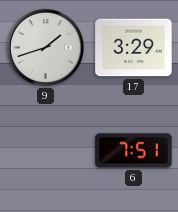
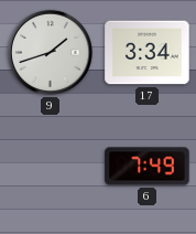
17: 3:29 -> 3:34 (148, 53)
6: 7:51 -> 7:49 (148, 167)
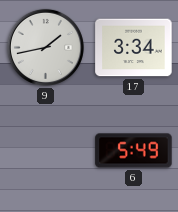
9: 1:42 -> 1:43 (45, 47)
6: 7:49 -> 5:49 (134, 151)
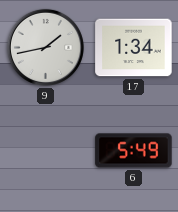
17: 3:34 -> 1:34 (134, 48)
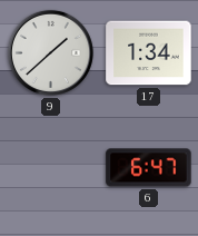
9: 1:43 -> 1:38 (50, 52)
6: 5:49 -> 6:47 (149, 168)
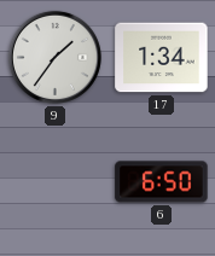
9: 1:38 -> 1:36 (54, 57)
6: 6:47 -> 6:50 (162, 182)
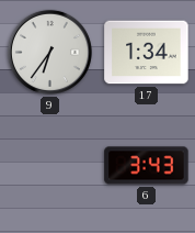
9: 1:36 -> 6:36 (49, 52)
6: 6:50 -> 3:43 (147, 166)
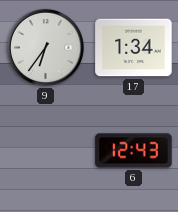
6: 3:43 -> 12:43 (134, 151)
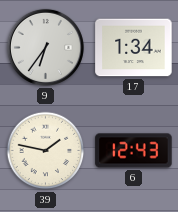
39: none -> 1:47 (46, 151)
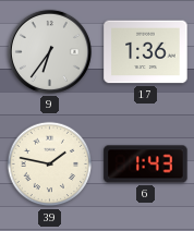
17: 1:34 -> 1:36 (146, 52)
6: 12:43 -> 1:43 (146, 165)
